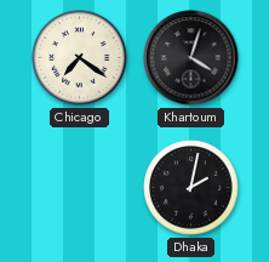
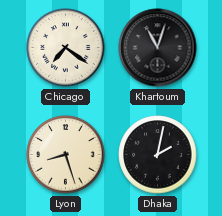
Khartoum: 4:03 -> 11:03 (158, 48)
Lyon: none -> 8:27 (66, 155)
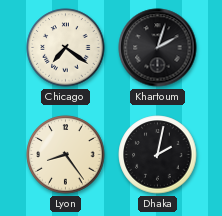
Khartoum: 11:03 -> 2:03 (158, 48)
Lyon: 8:27 -> 8:24 (66, 155)
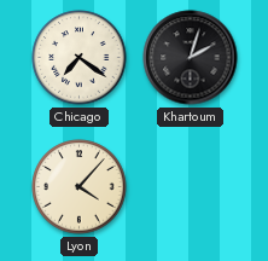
Lyon: 8:24 -> 4:07 (80, 187)
Dhaka: 2:02 -> none (158, 155)
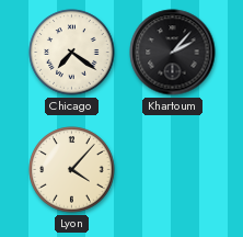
Khartoum: 2:03 -> 2:07 (173, 53)
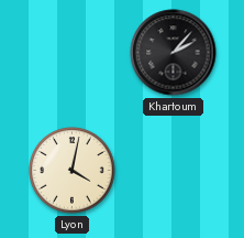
Chicago: 7:21 -> none (72, 53)
Lyon: 4:07 -> 4:02 (73, 171)
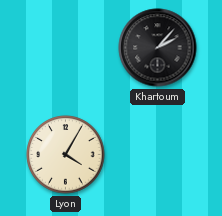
Lyon: 4:02 -> 4:05 (66, 155)
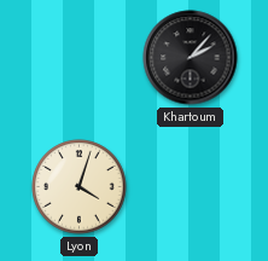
Lyon: 4:05 -> 4:03 (80, 187)
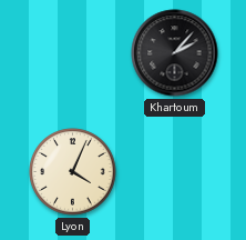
Lyon: 4:03 -> 4:04 (73, 172)
